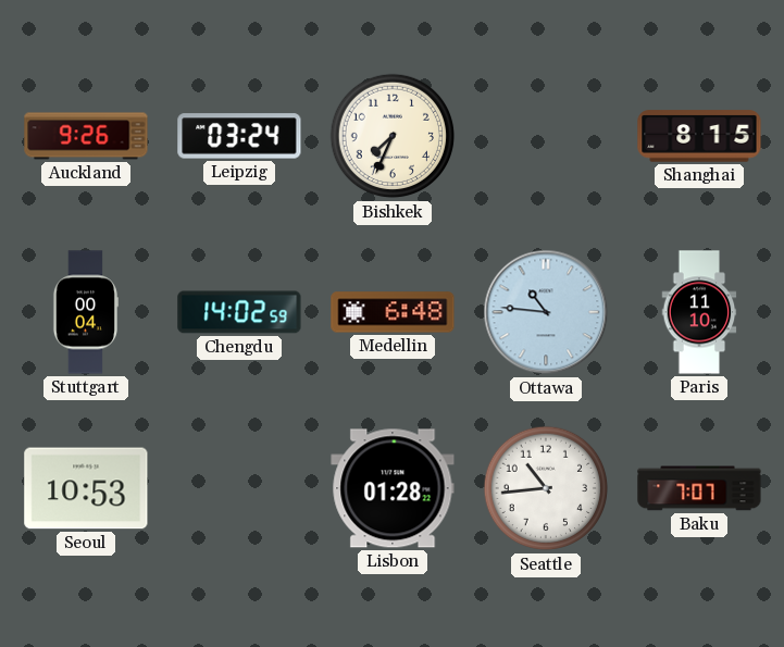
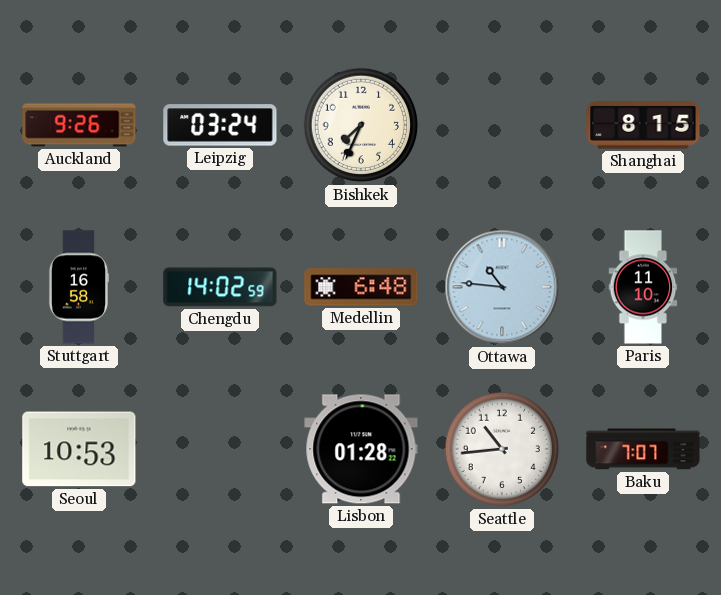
Stuttgart: 00:04 -> 16:58 (78, 287)
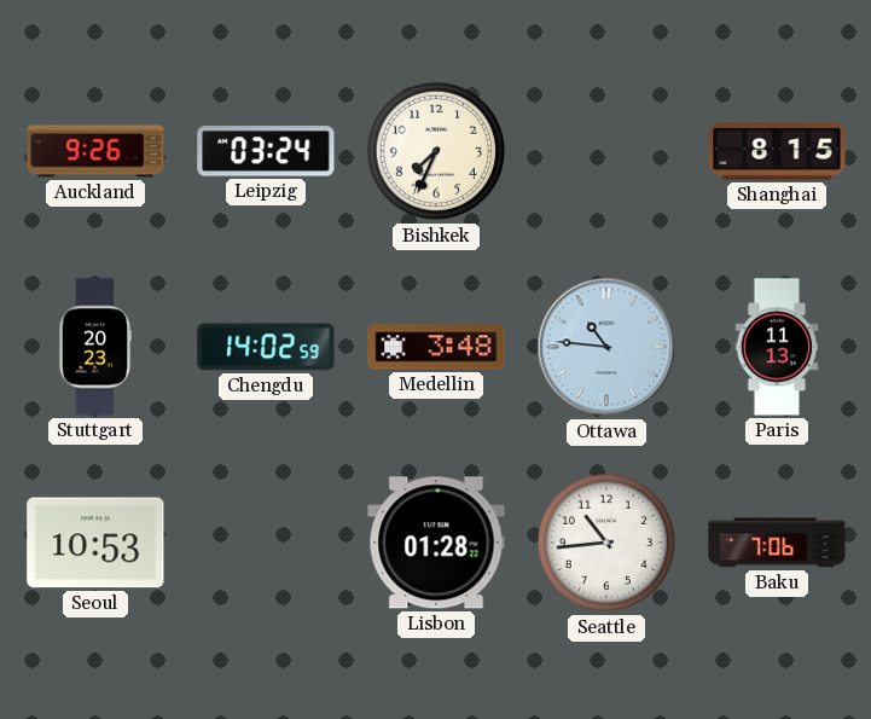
Stuttgart: 16:58 -> 20:23 (94, 347)
Medellin: 6:48 -> 3:48 (436, 347)
Paris: 11:10 -> 11:13 (777, 347)
Baku: 7:07 -> 7:06 (777, 543)
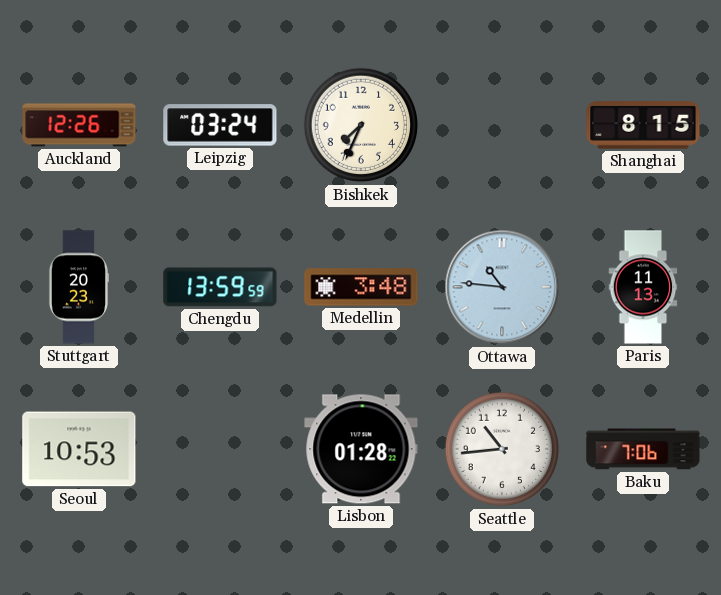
Auckland: 9:26 -> 12:26 (79, 125)
Chengdu: 14:02 -> 13:59 (220, 287)
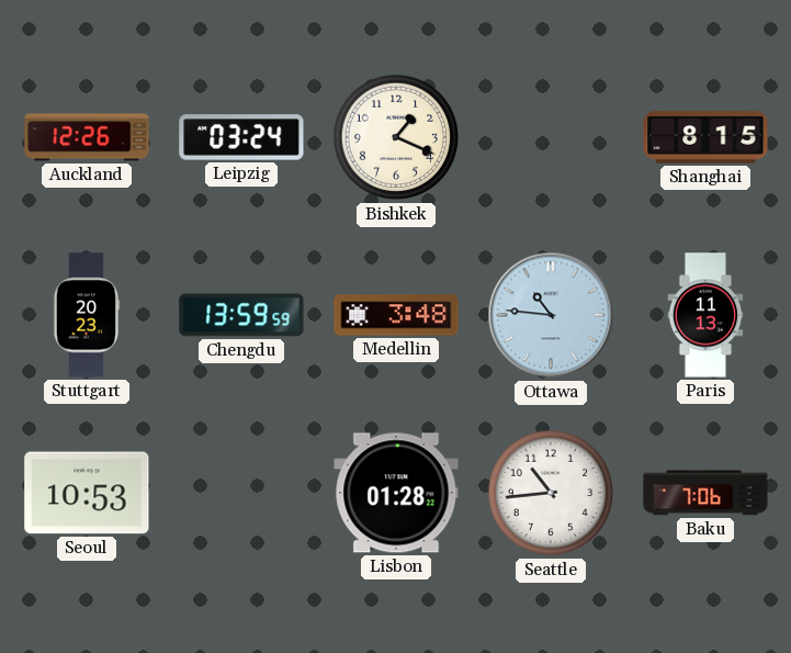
Bishkek: 7:34 -> 1:19 (396, 137)
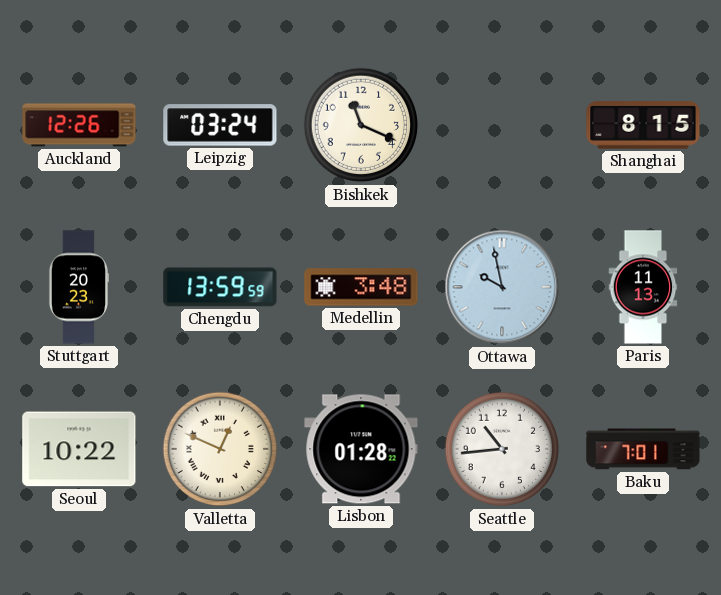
Bishkek: 1:19 -> 11:19 (361, 125)
Ottawa: 10:46 -> 9:58 (502, 287)
Seoul: 10:53 -> 10:22 (79, 449)
Valletta: none -> 12:49 (220, 449)
Baku: 7:06 -> 7:01 (643, 449)
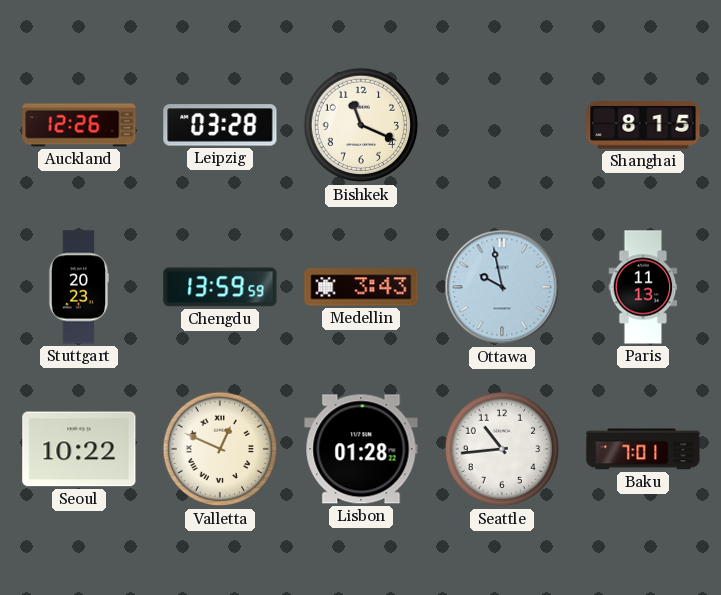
Leipzig: 03:24 -> 03:28 (220, 125)
Medellin: 3:48 -> 3:43 (361, 287)
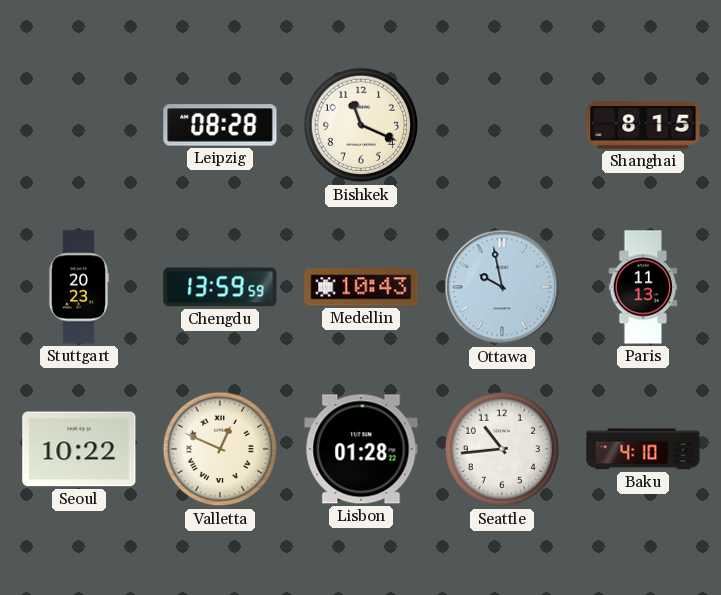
Auckland: 12:26 -> none (79, 125)
Leipzig: 03:28 -> 08:28 (220, 125)
Medellin: 3:43 -> 10:43 (361, 287)
Baku: 7:01 -> 4:10 (643, 449)
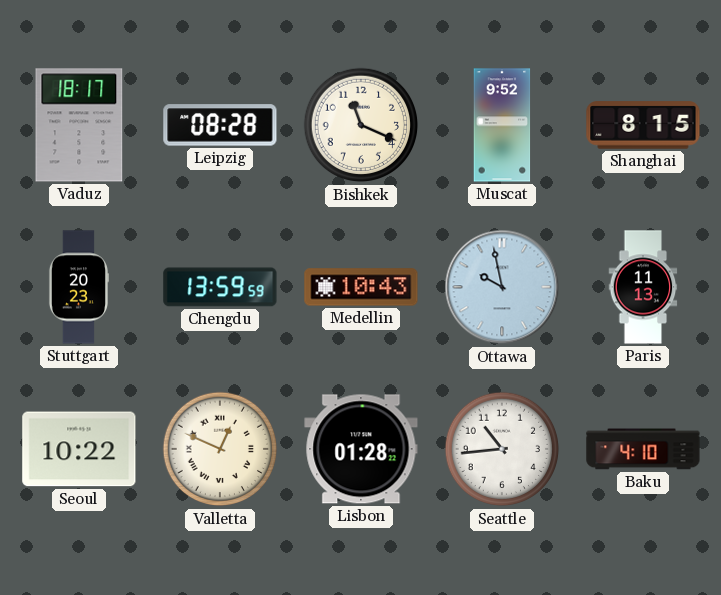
Vaduz: none -> 18:17 (79, 125)
Muscat: none -> 9:52 (502, 125)
